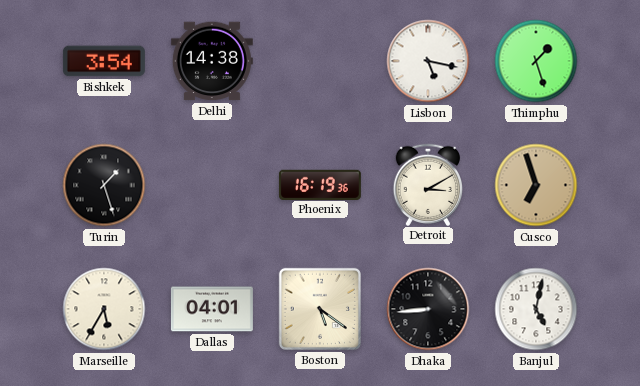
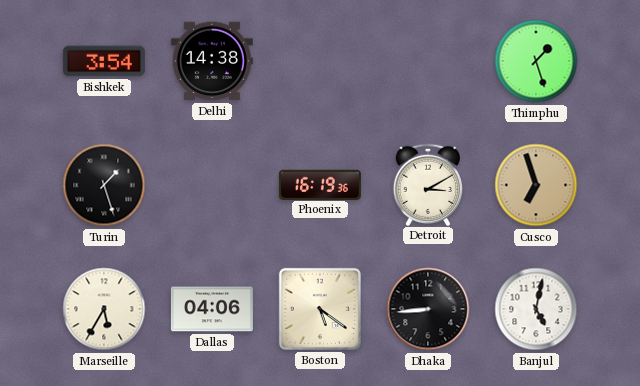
Lisbon: 5:17 -> none (428, 61)
Dallas: 04:01 -> 04:06 (212, 309)
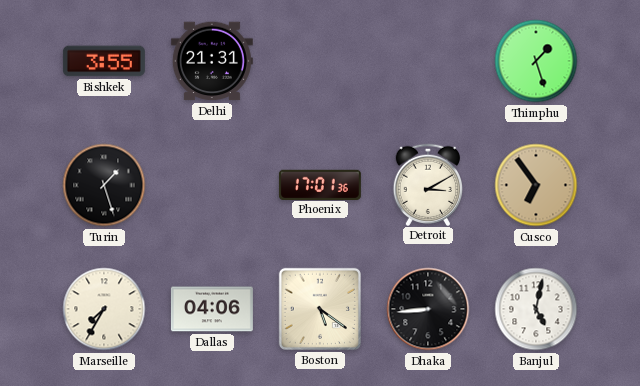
Bishkek: 3:54 -> 3:55 (104, 61)
Delhi: 14:38 -> 21:31 (212, 61)
Phoenix: 16:19 -> 17:01 (320, 184)
Cusco: 6:57 -> 6:54 (536, 185)
Marseille: 5:35 -> 7:35 (104, 309)
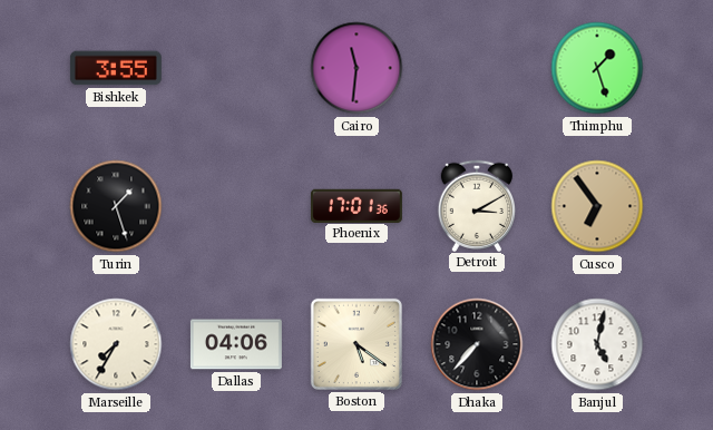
Delhi: 21:31 -> none (212, 61)
Cairo: none -> 11:31 (356, 68)
Dhaka: 8:44 -> 7:37 (477, 344)
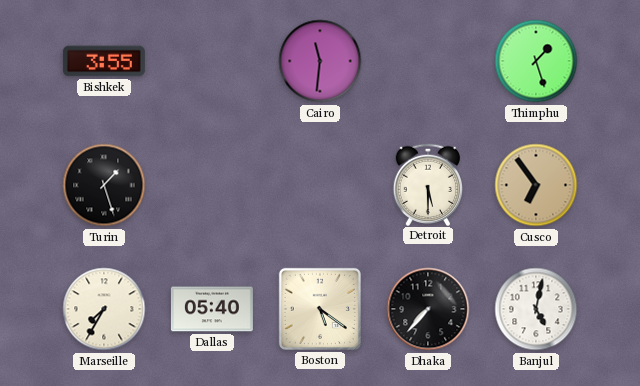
Phoenix: 17:01 -> none (356, 205)
Detroit: 3:10 -> 5:30 (428, 184)
Dallas: 04:06 -> 05:40 (212, 309)
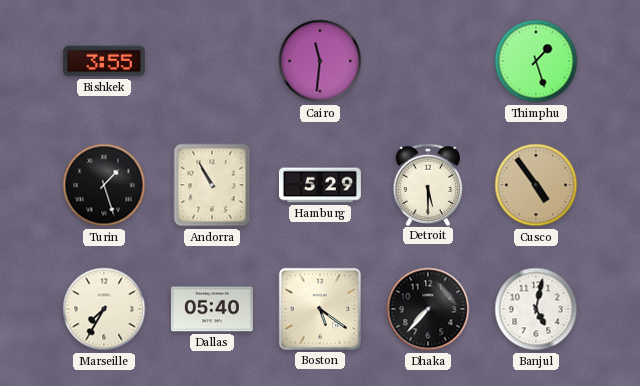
Andorra: none -> 10:55 (212, 185)
Hamburg: none -> 5:29 (320, 185)
Cusco: 6:54 -> 4:54 (536, 185)
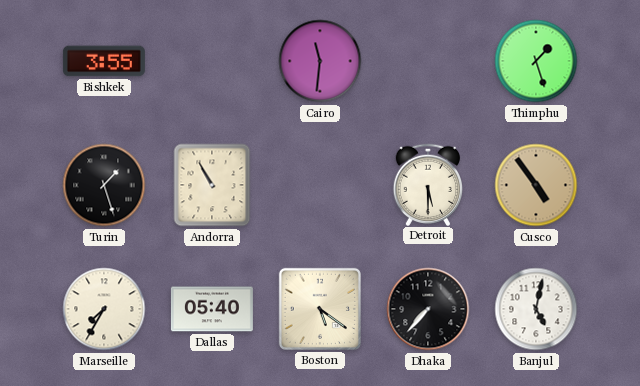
Hamburg: 5:29 -> none (320, 185)
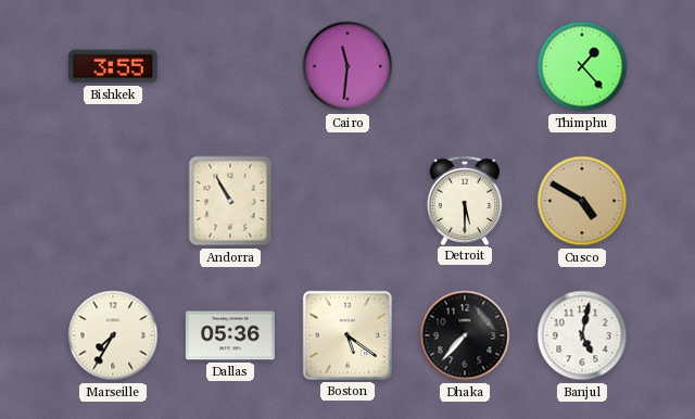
Thimphu: 1:27 -> 1:23 (582, 66)
Turin: 1:27 -> none (104, 185)
Cusco: 4:54 -> 4:50 (582, 201)
Dallas: 05:40 -> 05:36 (230, 335)
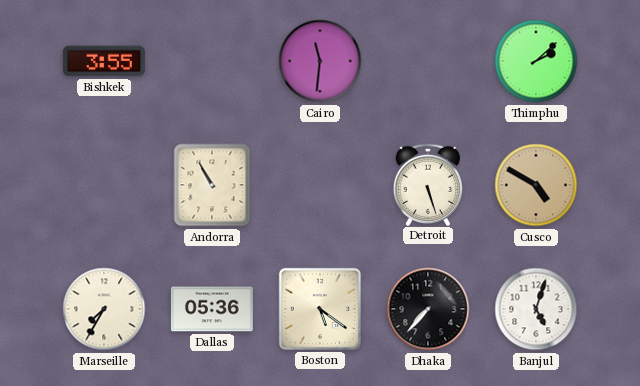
Thimphu: 1:23 -> 2:08 (536, 61)
Detroit: 5:30 -> 5:27 (428, 184)
Banjul: 5:02 -> 5:03 (536, 309)
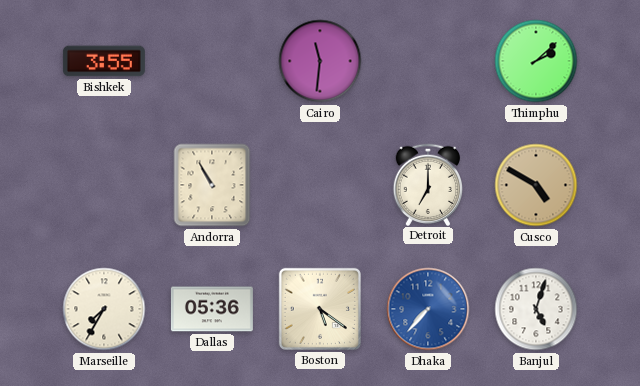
Detroit: 5:27 -> 7:00 (428, 184)
Dhaka dial: black -> blue (428, 309)
